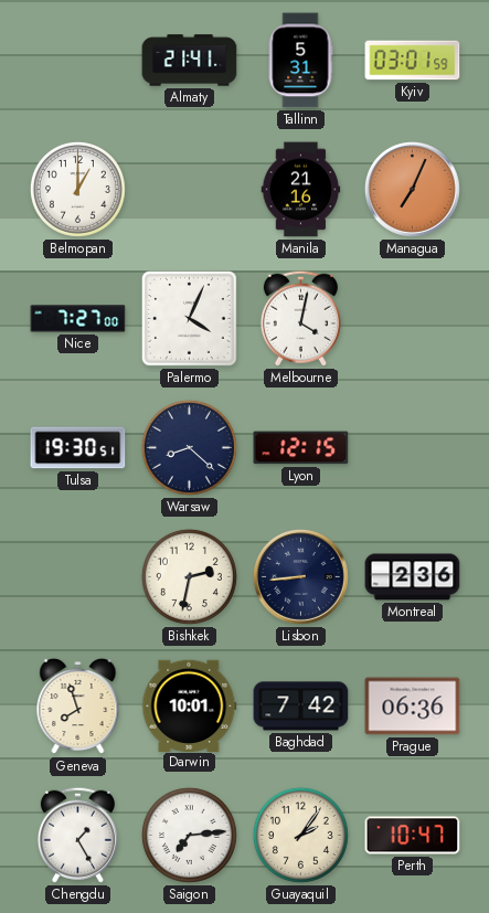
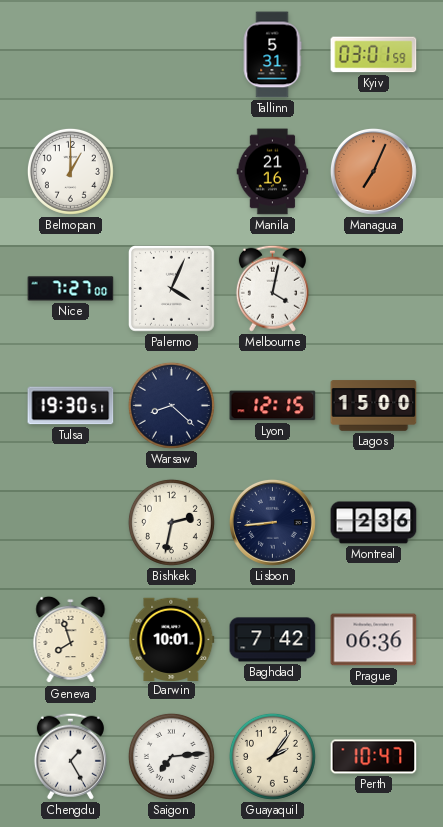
Almaty: 21:41 -> none (190, 61)
Lagos: none -> 15:00 (374, 406)
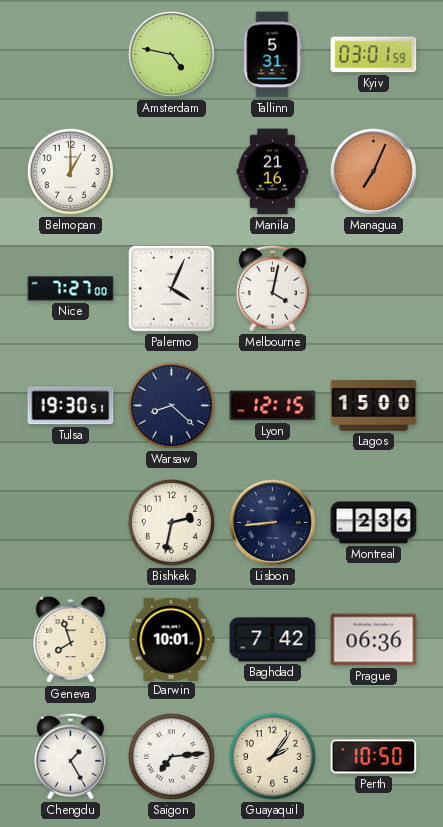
Amsterdam: none -> 4:47 (171, 54)
Perth: 10:47 -> 10:50 (374, 757)
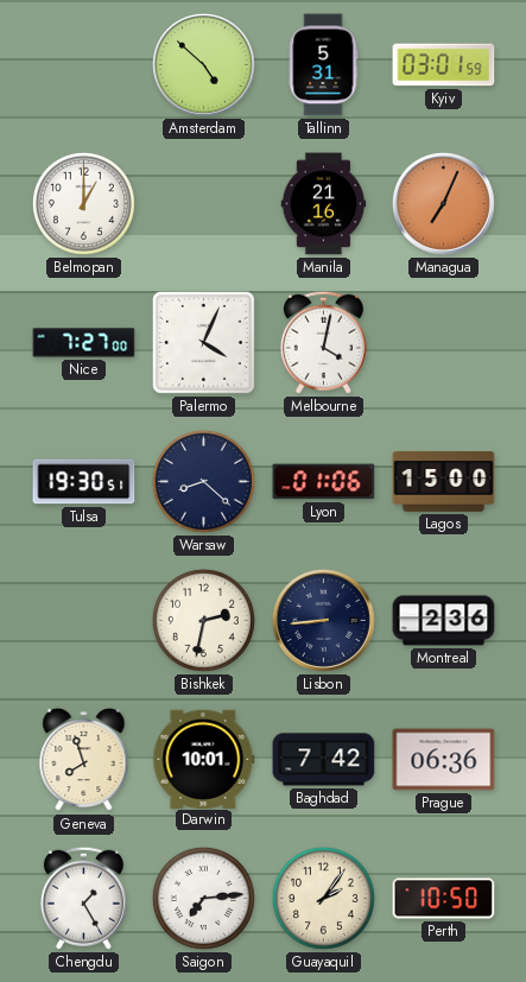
Amsterdam: 4:47 -> 4:52 (203, 64)
Lyon: 12:15 -> 01:06 (324, 482)
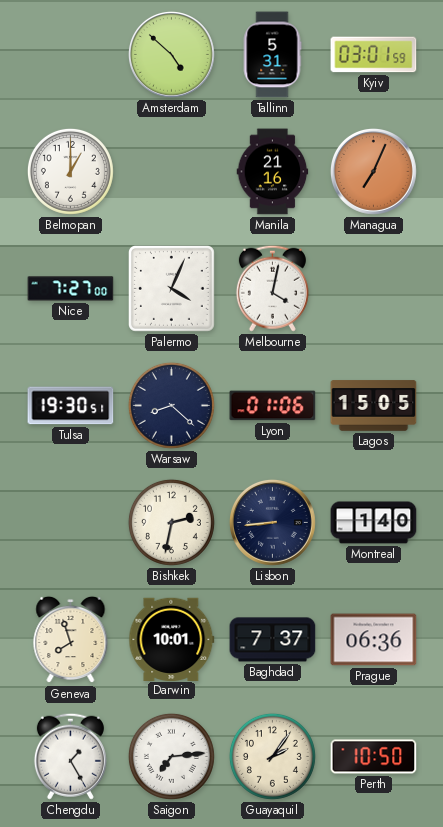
Lagos: 15:00 -> 15:05 (374, 406)
Montreal: 2:36 -> 1:40 (374, 523)
Baghdad: 7:42 -> 7:37 (273, 640)
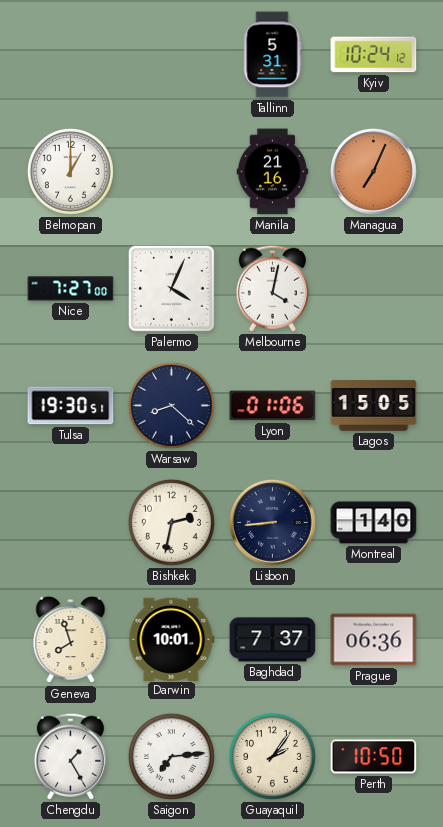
Amsterdam: 4:52 -> none (171, 54)
Kyiv: 03:01 -> 10:24 (374, 55)
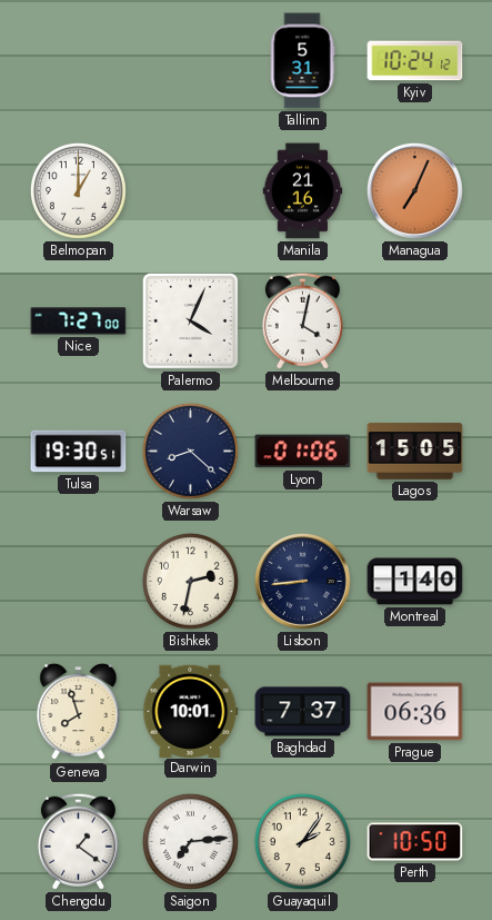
Chengdu: 1:25 -> 1:21 (78, 841)
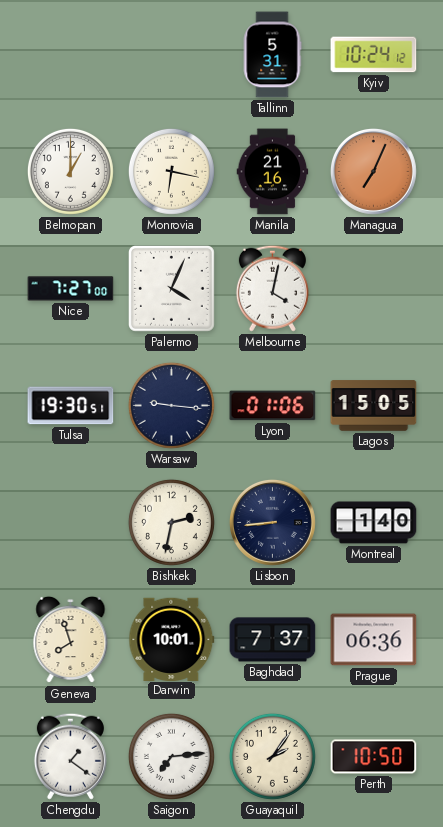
Monrovia: none -> 6:17 (171, 171)
Warsaw: 8:22 -> 9:16 (171, 405)
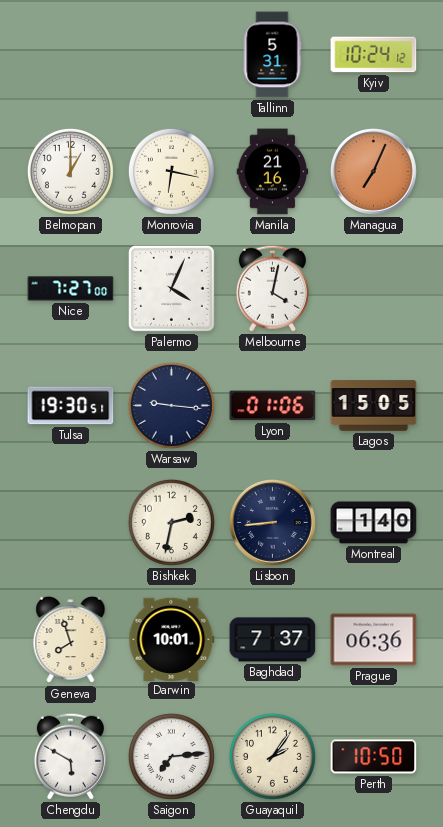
Chengdu: 1:21 -> 5:50 (70, 756)
